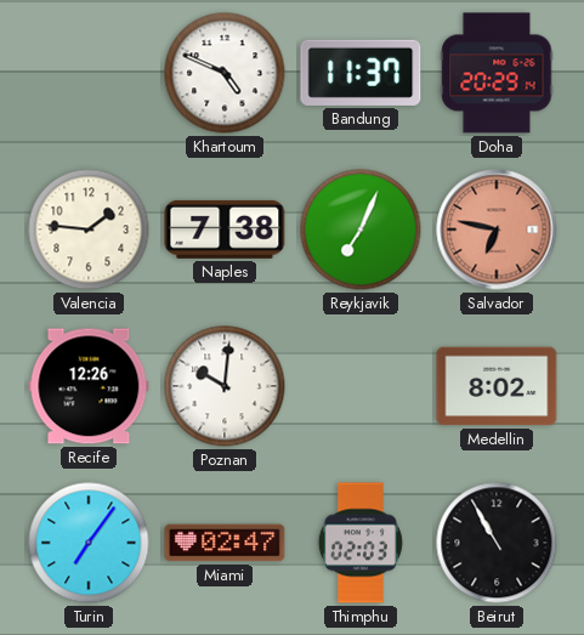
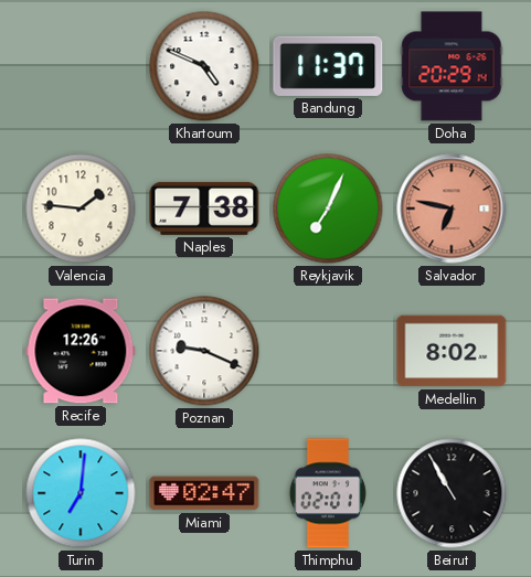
Poznan: 10:01 -> 9:19 (204, 351)
Turin: 7:06 -> 7:01 (81, 493)
Thimphu: 02:03 -> 02:01 (328, 493)
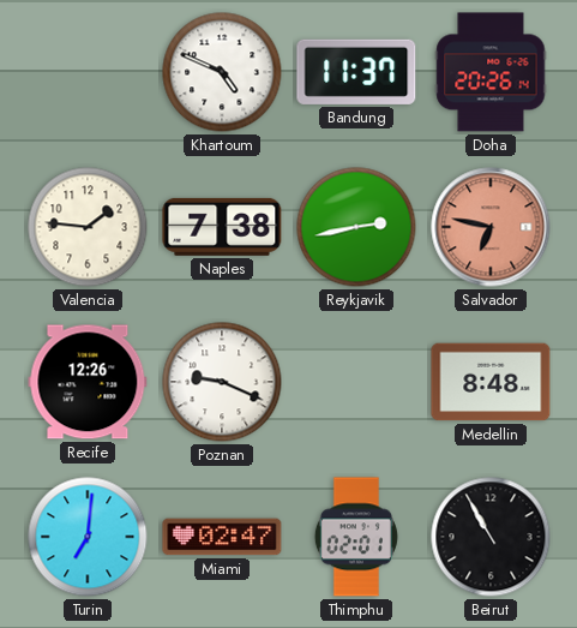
Doha: 20:29 -> 20:26 (491, 72)
Reykjavik: 7:04 -> 2:43 (356, 227)
Medellin: 8:02 -> 8:48 (491, 382)
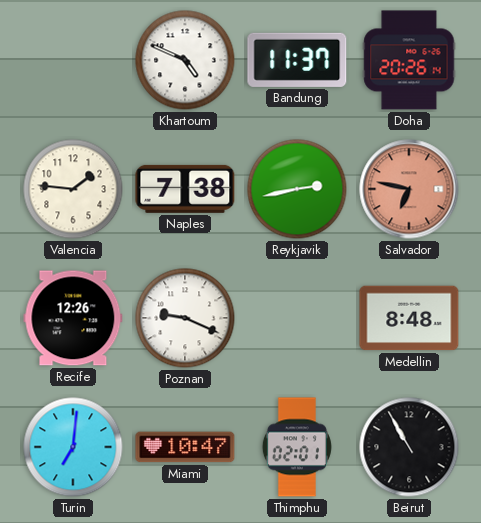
Miami: 02:47 -> 10:47 (185, 447)
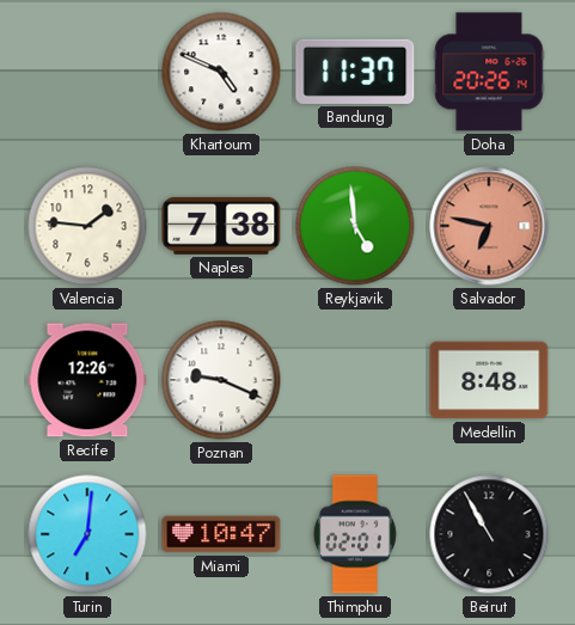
Reykjavik: 2:43 -> 4:59 (355, 226)
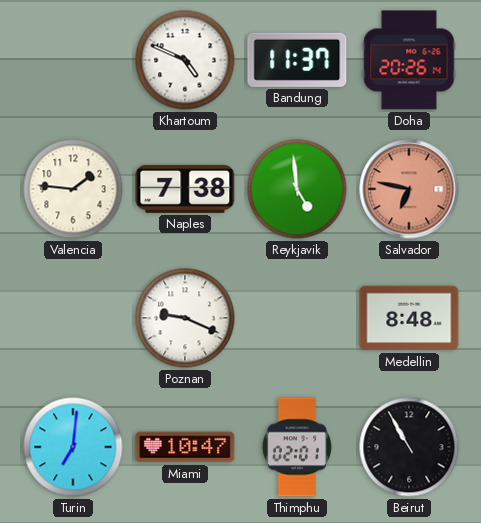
Recife: 12:26 -> none (87, 380)
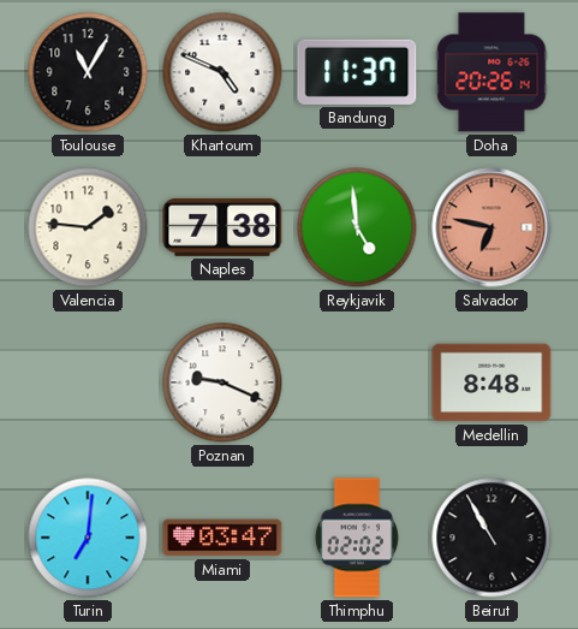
Toulouse: none -> 11:05 (88, 72)
Miami: 10:47 -> 03:47 (222, 538)
Thimphu: 02:01 -> 02:02 (357, 538)
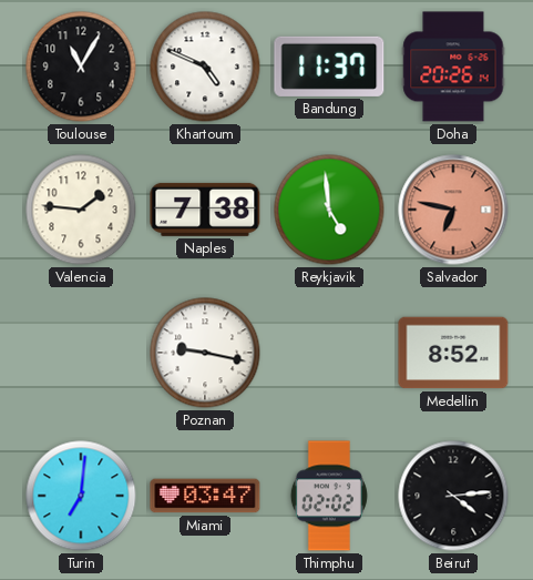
Poznan: 9:19 -> 9:17 (205, 353)
Medellin: 8:48 -> 8:52 (453, 353)
Beirut: 10:55 -> 4:14 (453, 496)
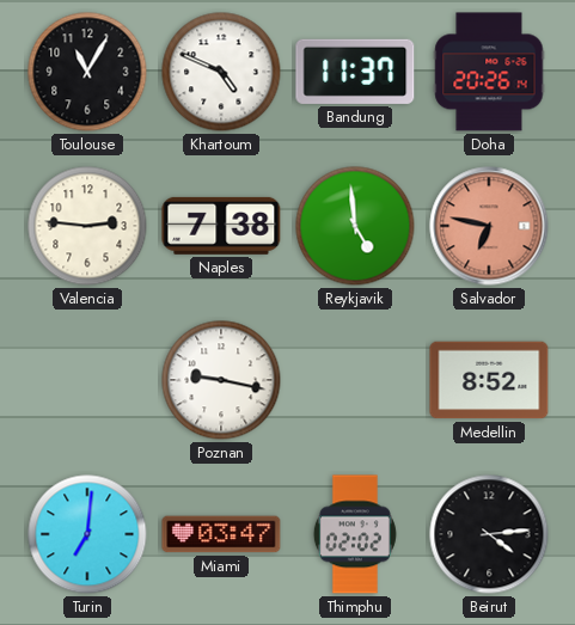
Valencia: 1:46 -> 2:46 (87, 226)
